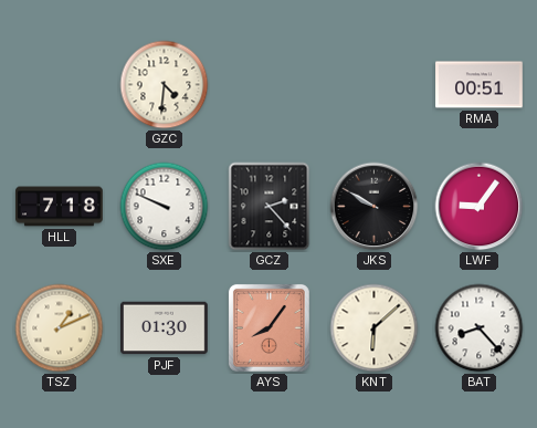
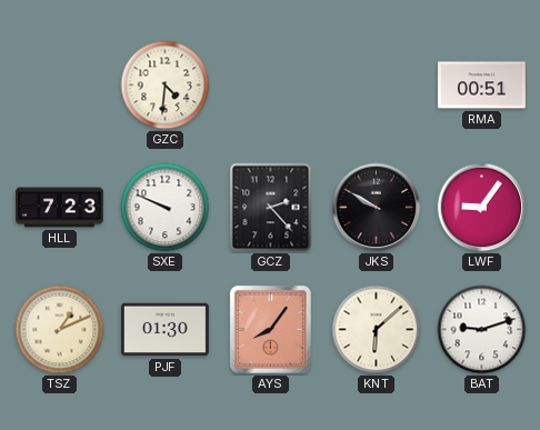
HLL: 7:18 -> 7:23 (60, 208)
BAT: 8:23 -> 9:12 (482, 330)
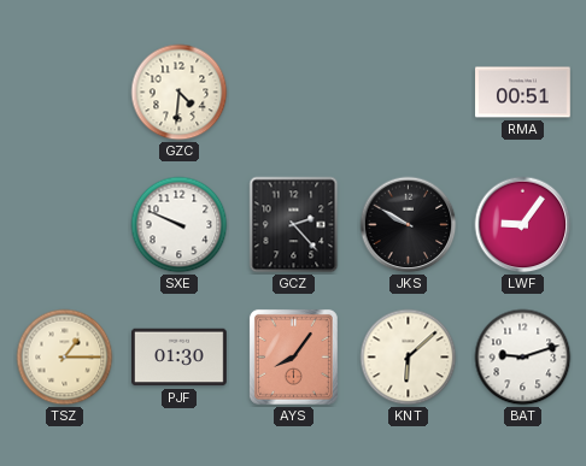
HLL: 7:23 -> none (60, 208)
TSZ: 1:11 -> 1:15 (65, 358)
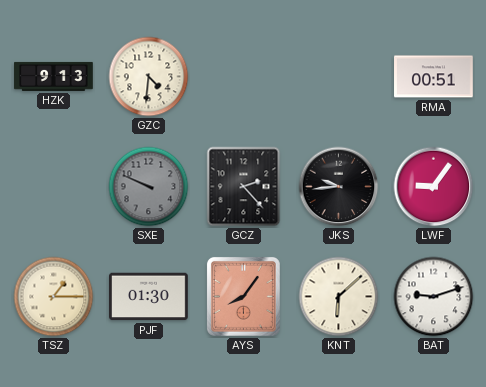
HZK: none -> 9:13 (54, 76)
SXE dial: white -> grey (149, 187)
JKS: 9:50 -> 9:44 (339, 187)
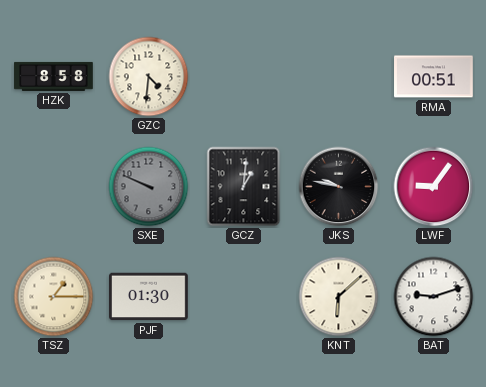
HZK: 9:13 -> 8:58 (54, 76)
GCZ: 2:23 -> 1:01 (244, 187)
JKS: 9:44 -> 9:47 (339, 187)
AYS: 8:06 -> none (243, 296)
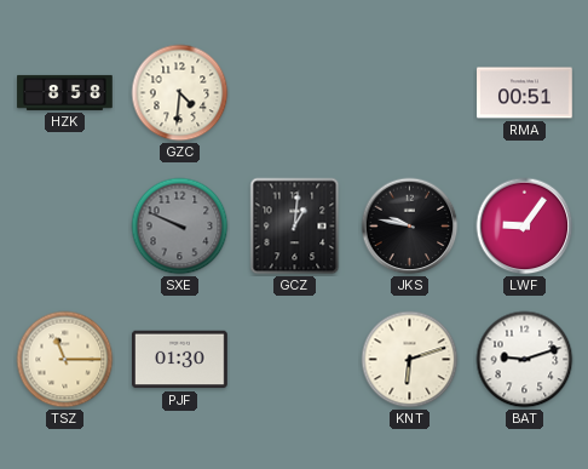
TSZ: 1:15 -> 11:15 (65, 360)
KNT: 6:08 -> 6:12 (410, 360)
